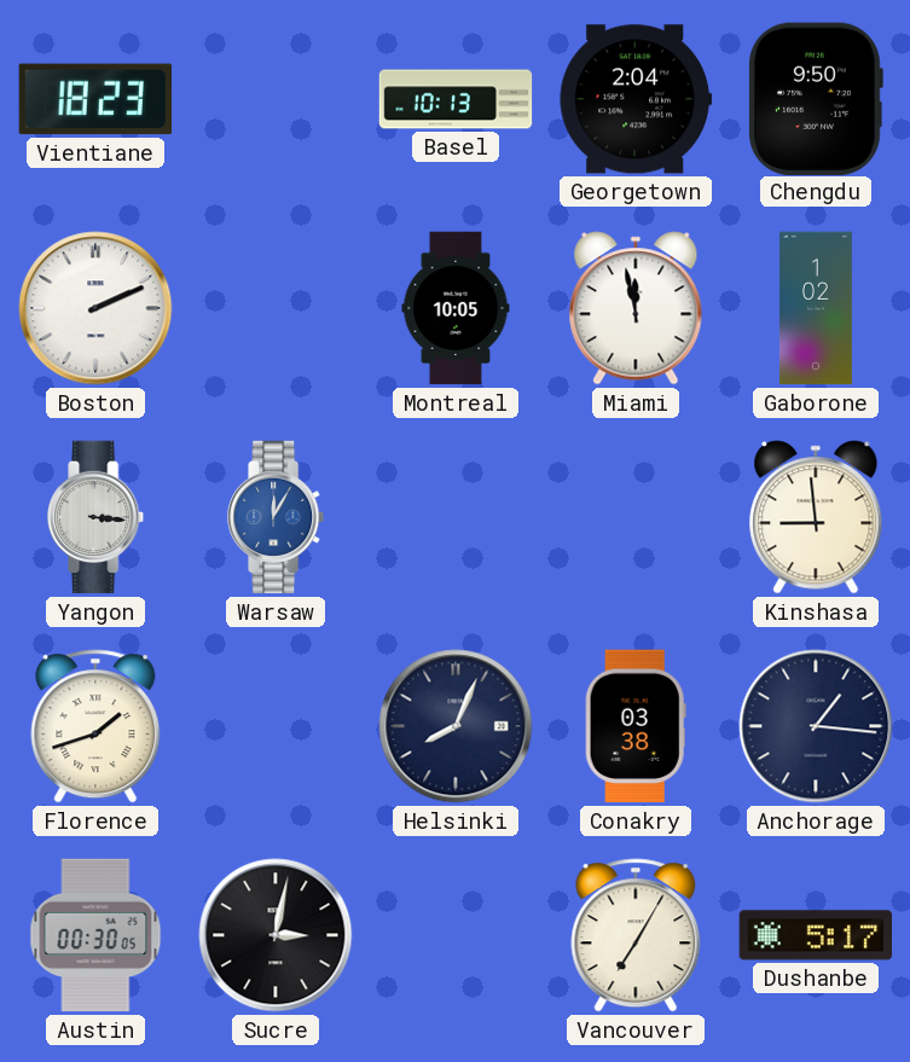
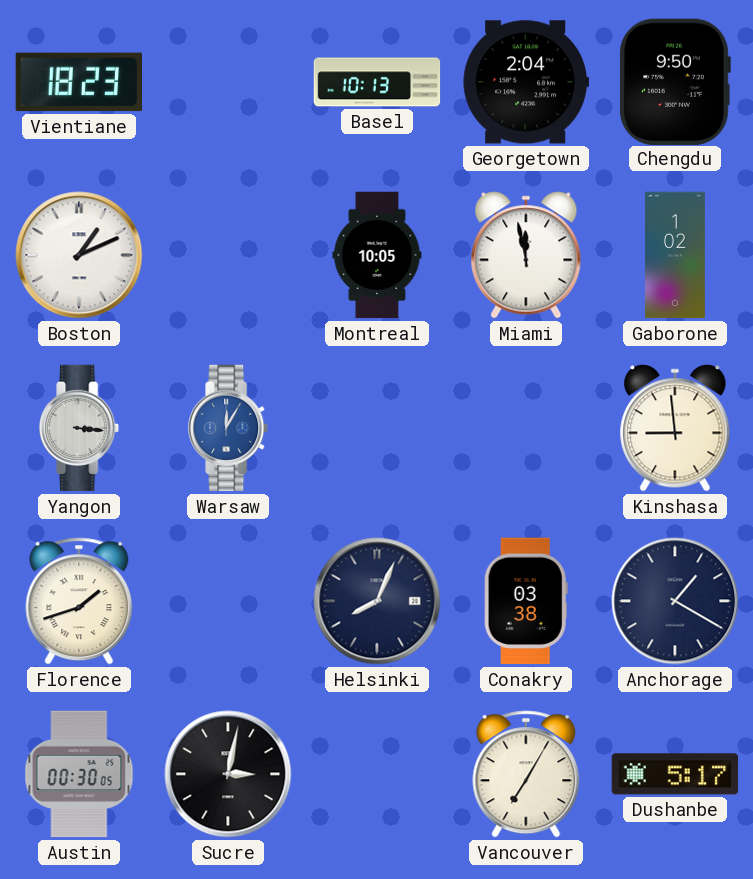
Boston: 2:11 -> 1:11 (79, 255)
Anchorage: 1:16 -> 1:20 (675, 601)
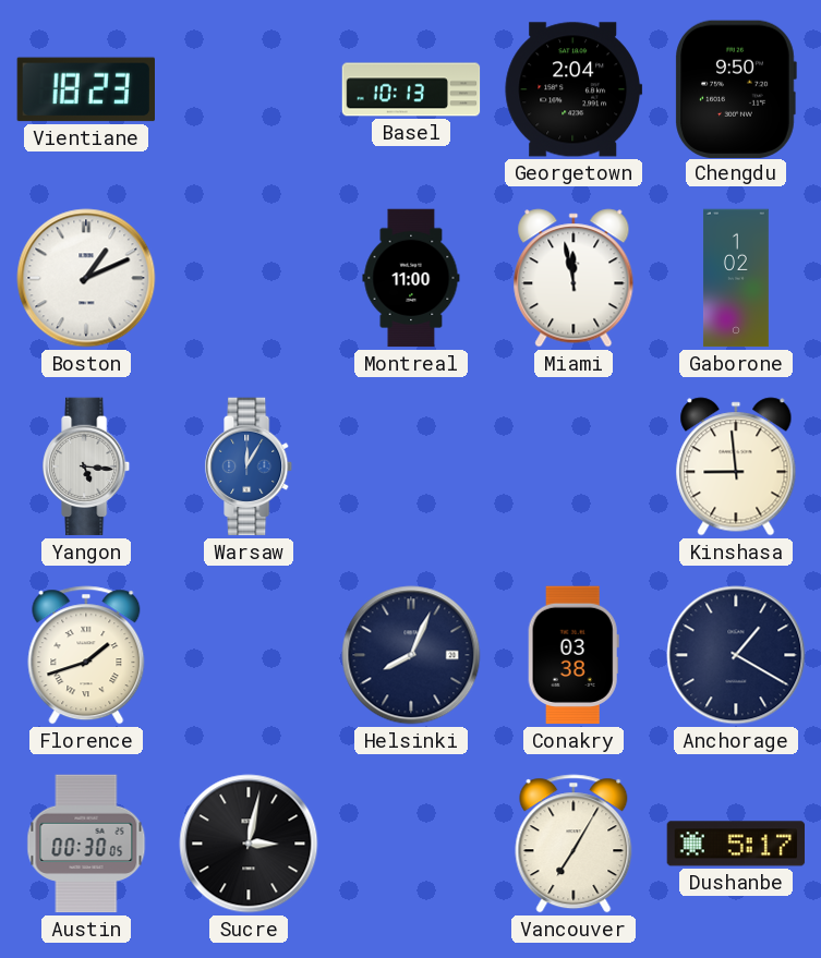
Montreal: 10:05 -> 11:00 (411, 278)
Yangon: 3:16 -> 5:16 (87, 466)
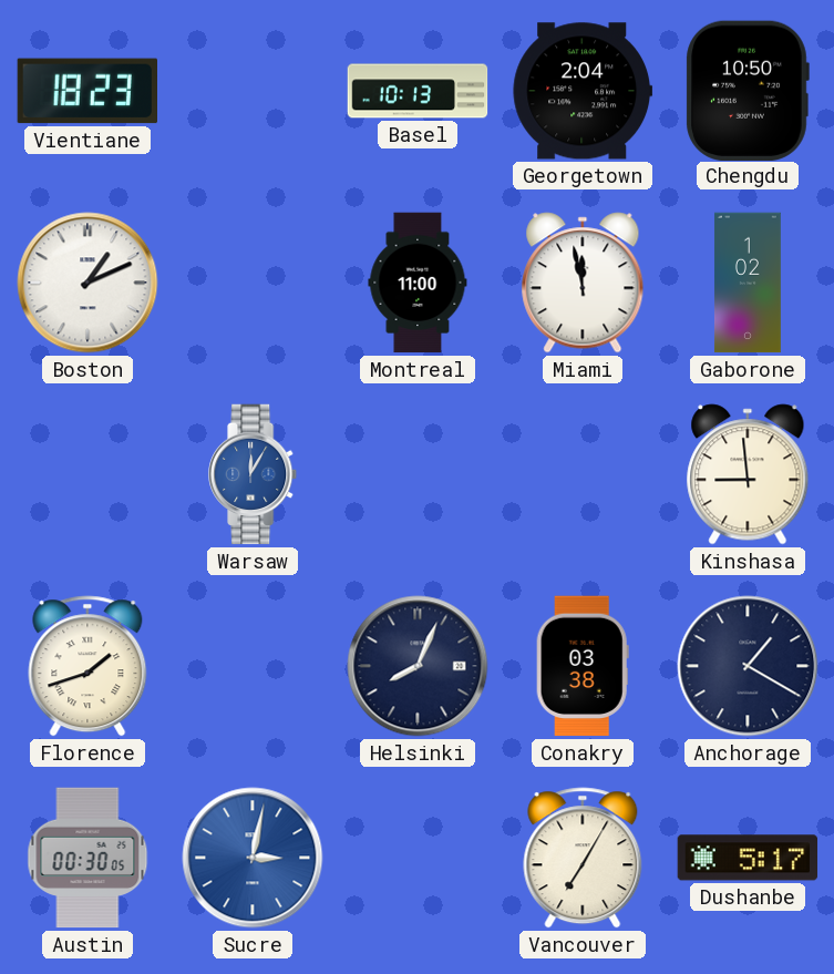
Chengdu: 9:50 -> 10:50 (748, 90)
Yangon: 5:16 -> none (87, 466)
Sucre dial: black -> blue (253, 858)
